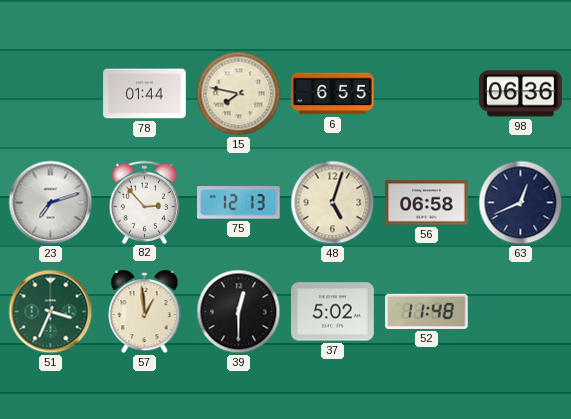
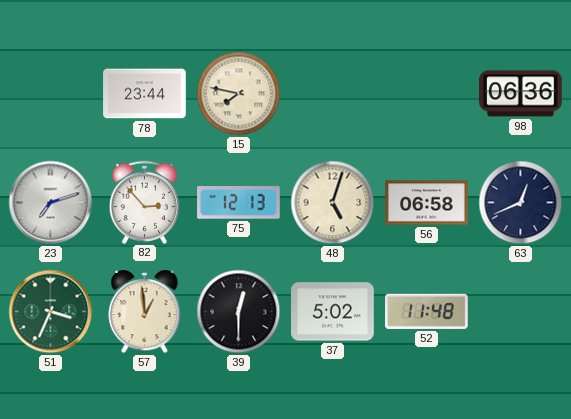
78: 01:44 -> 23:44 (145, 94)
6: 6:55 -> none (333, 94)
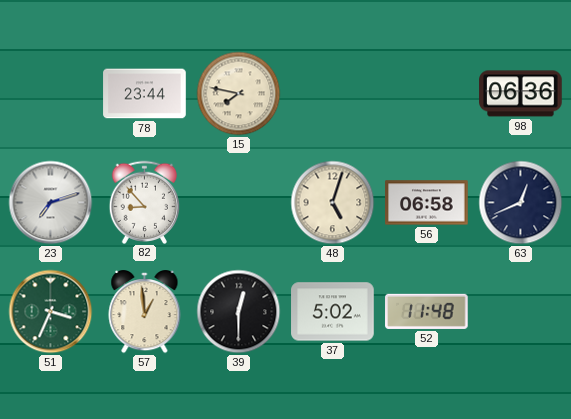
82: 2:53 -> 8:53 (145, 202)
75: 12:13 -> none (239, 203)
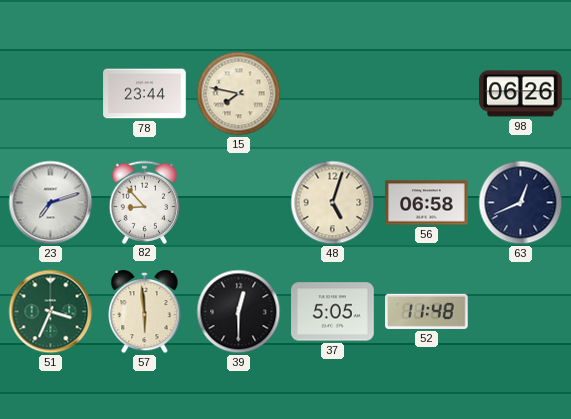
98: 06:36 -> 06:26 (521, 94)
57: 12:59 -> 5:59 (145, 313)
37: 5:02 -> 5:05 (333, 312)
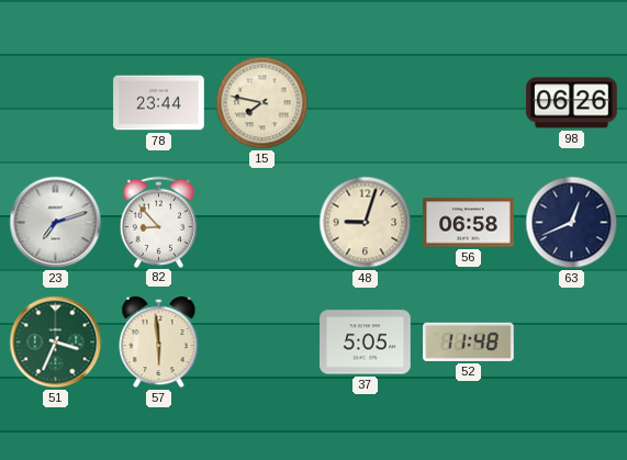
48: 5:03 -> 9:03 (366, 223)
39: 12:30 -> none (239, 312)
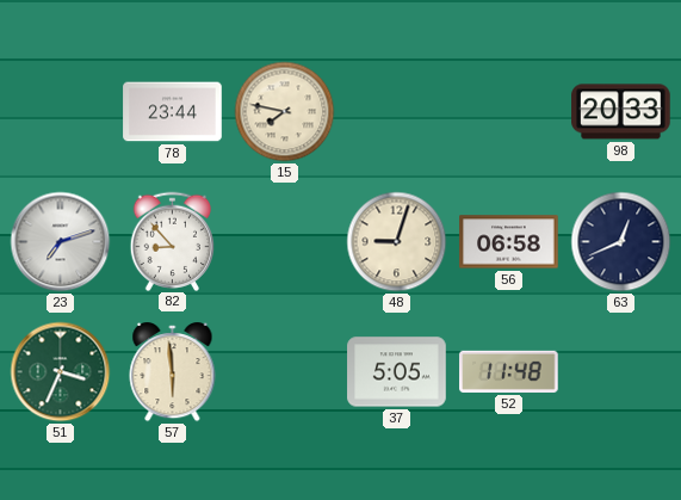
98: 06:26 -> 20:33 (621, 112)
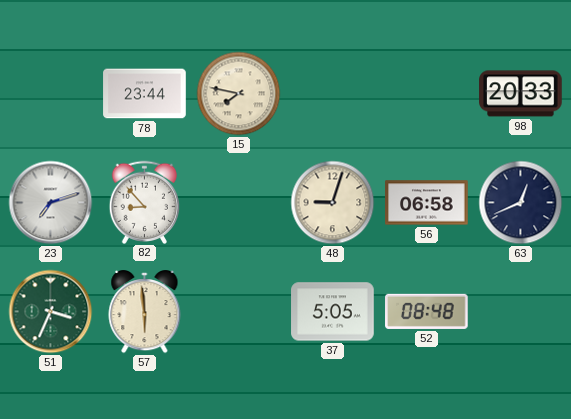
52: 11:48 -> 08:48 (427, 311)
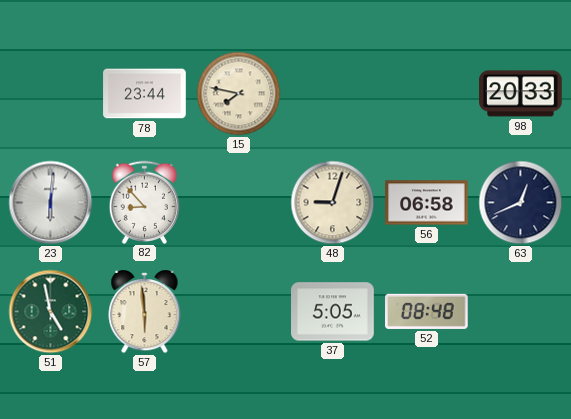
23: 7:12 -> 6:01 (51, 203)
51: 3:34 -> 4:58 (51, 312)
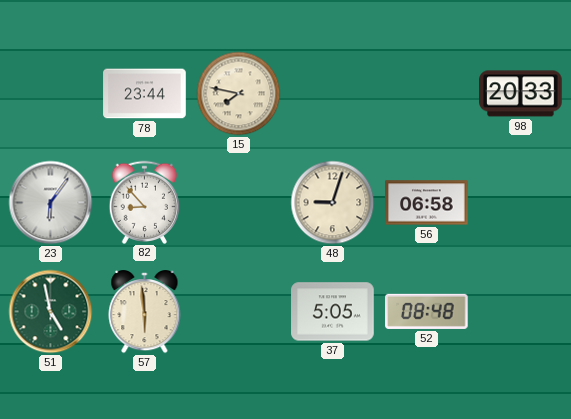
23: 6:01 -> 6:06 (51, 203)
63: 12:41 -> none (521, 203)
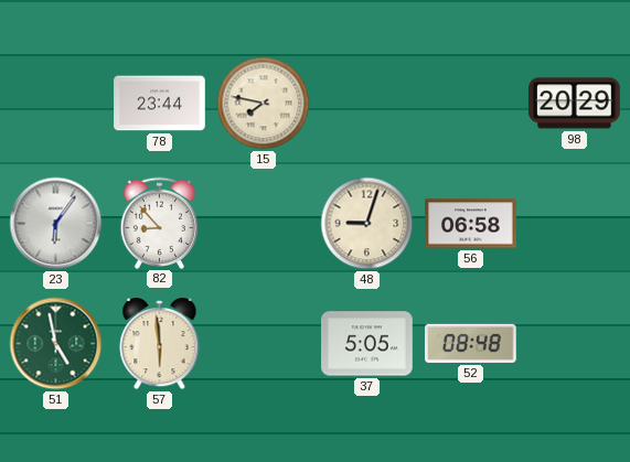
98: 20:33 -> 20:29 (575, 104)
